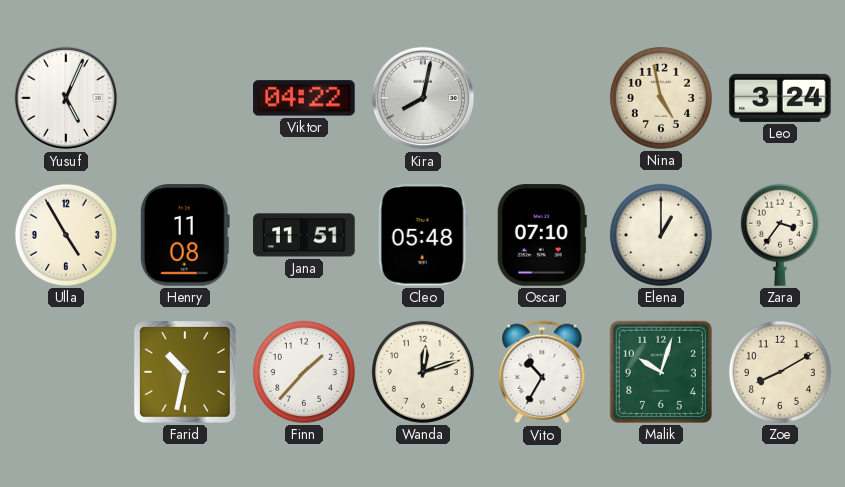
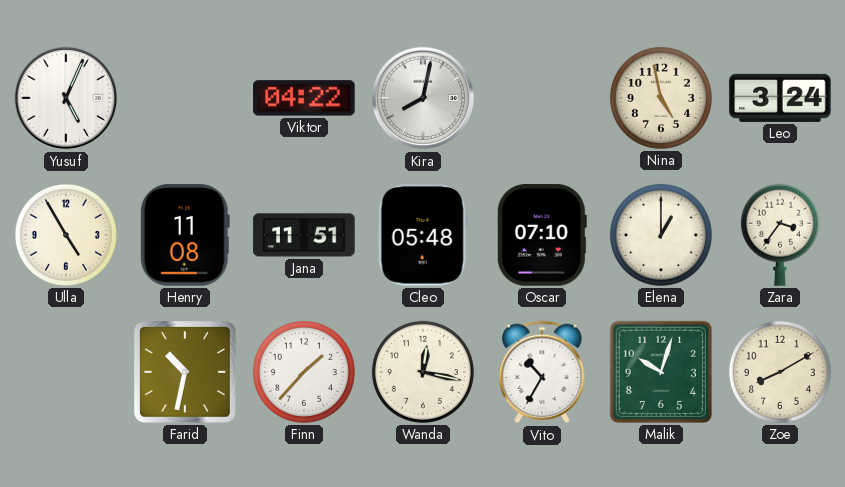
Wanda: 12:12 -> 12:17 (423, 372)
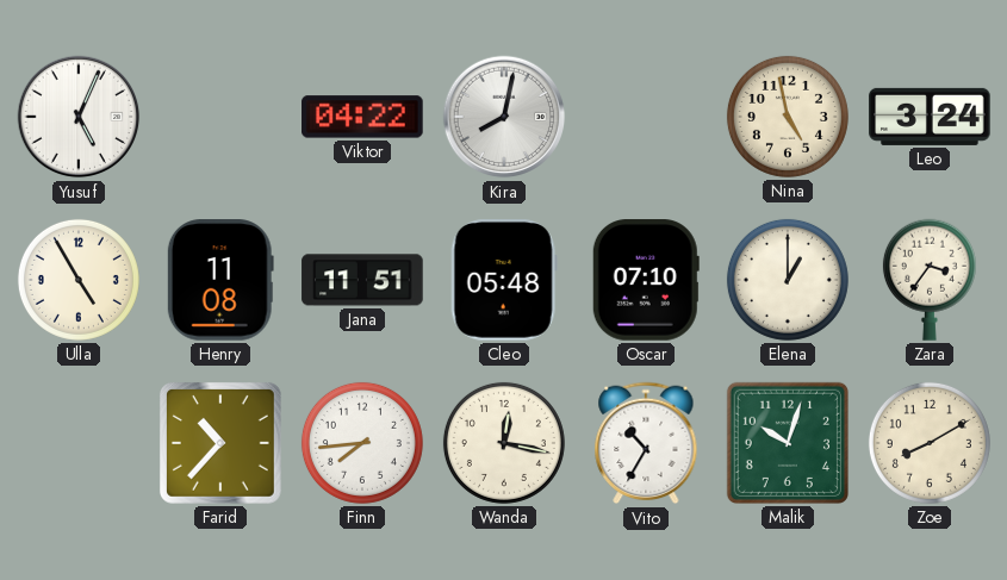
Farid: 10:32 -> 10:37 (220, 443)
Finn: 1:37 -> 7:44 (362, 443)
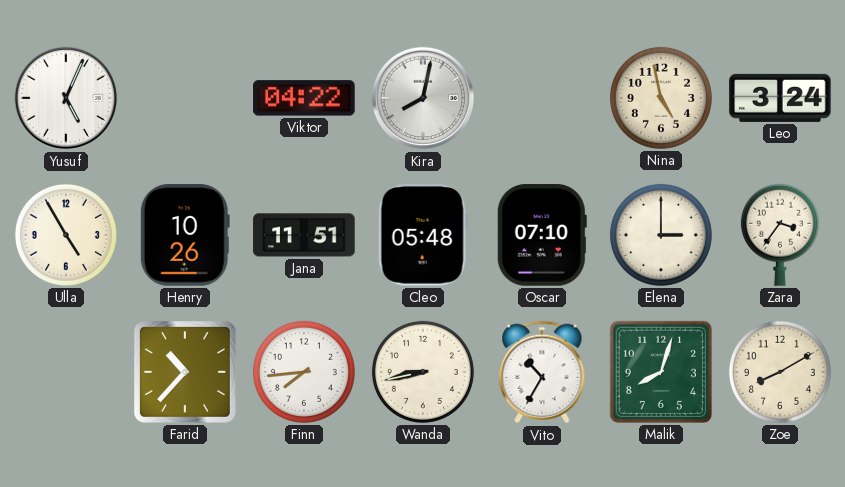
Henry: 11:08 -> 10:26 (185, 235)
Elena: 1:00 -> 3:00 (661, 235)
Wanda: 12:17 -> 8:43 (423, 372)
Malik: 10:03 -> 8:03 (661, 372)
